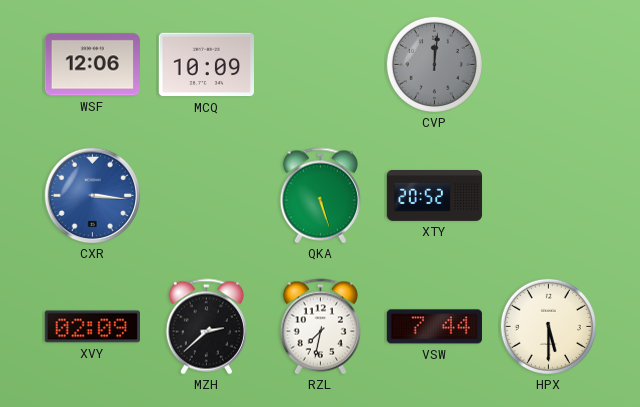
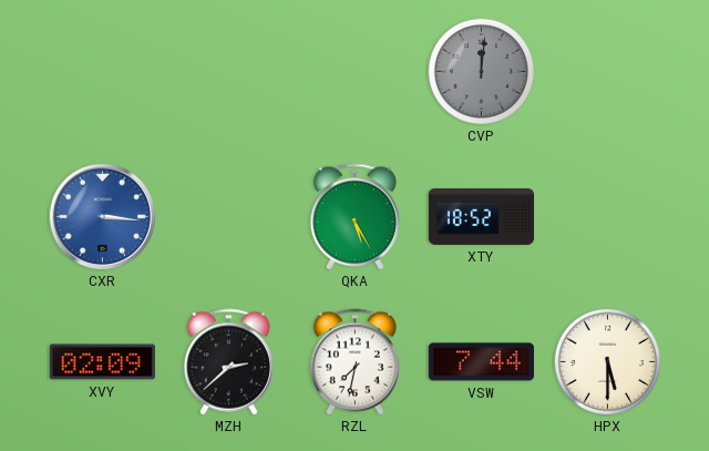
WSF: 12:06 -> none (92, 65)
MCQ: 10:09 -> none (206, 65)
QKA: 5:27 -> 5:25 (354, 217)
XTY: 20:52 -> 18:52 (482, 217)
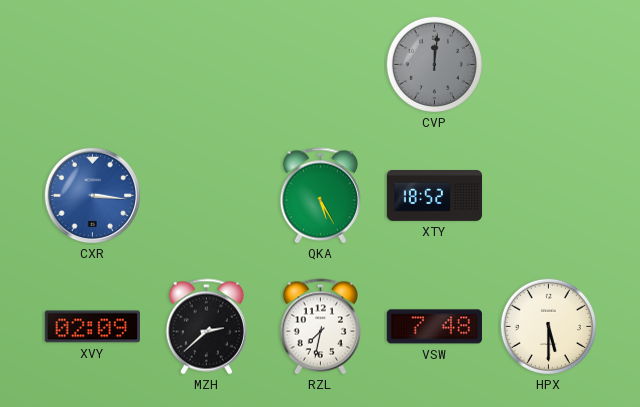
VSW: 7:44 -> 7:48 (434, 327)
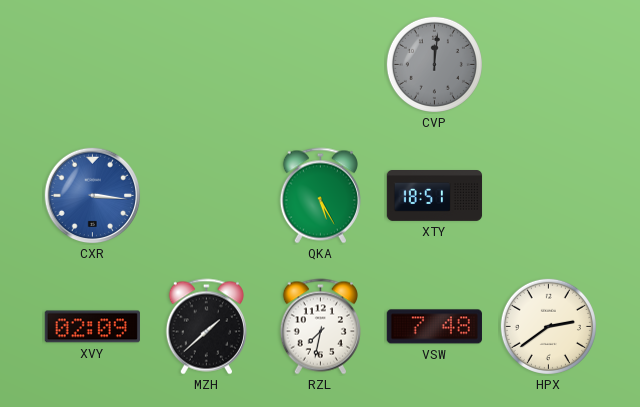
XTY: 18:52 -> 18:51 (435, 196)
MZH: 2:38 -> 1:38 (206, 327)
HPX: 5:30 -> 2:39 (548, 326)
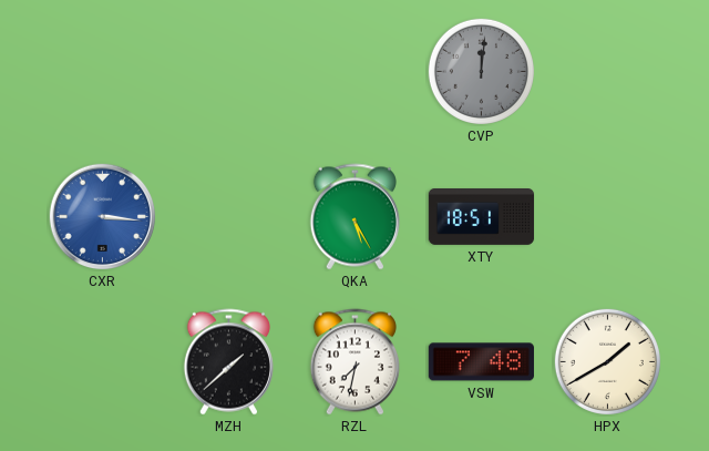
XVY: 02:09 -> none (92, 327)
HPX: 2:39 -> 1:40 (607, 361)
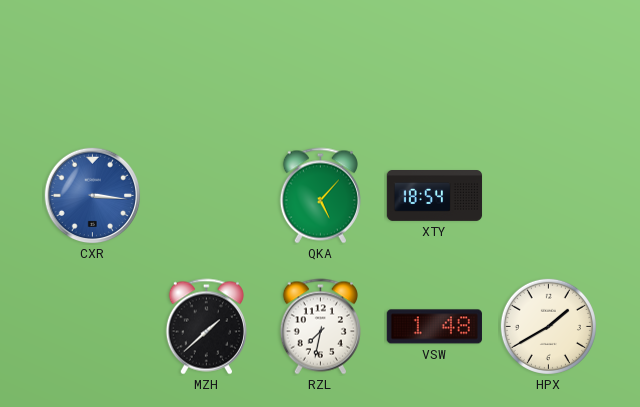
CVP: 12:01 -> none (481, 71)
QKA: 5:25 -> 5:07 (320, 196)
XTY: 18:51 -> 18:54 (435, 196)
VSW: 7:48 -> 1:48 (434, 327)
